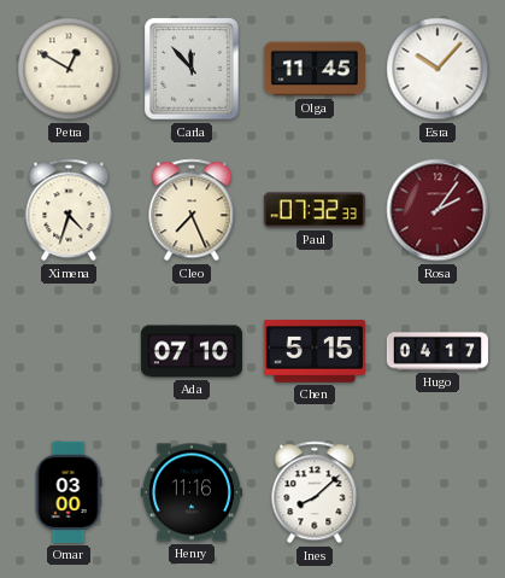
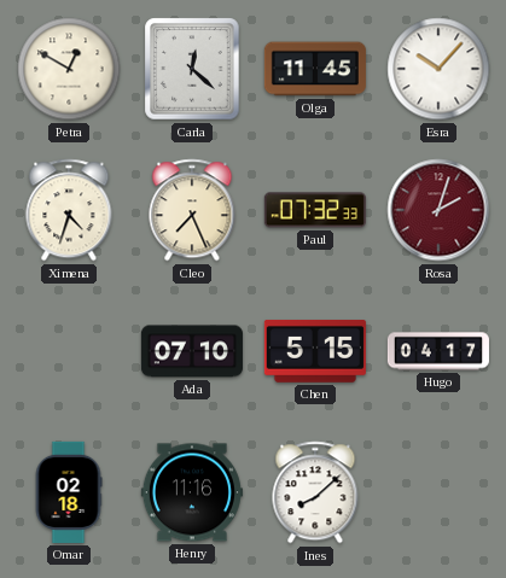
Carla: 11:53 -> 12:22 (192, 69)
Rosa: 2:06 -> 2:03 (438, 210)
Omar: 03:00 -> 02:18 (69, 492)
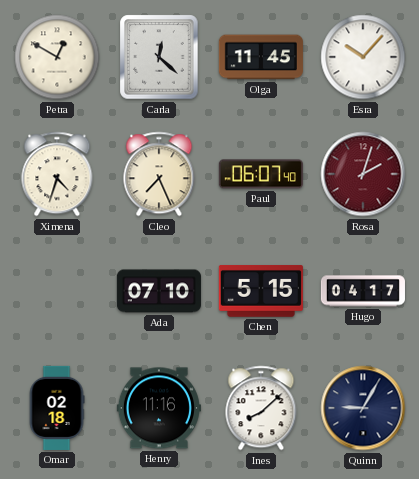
Paul: 07:32 -> 06:07 (261, 174)
Quinn: none -> 9:05 (363, 408)
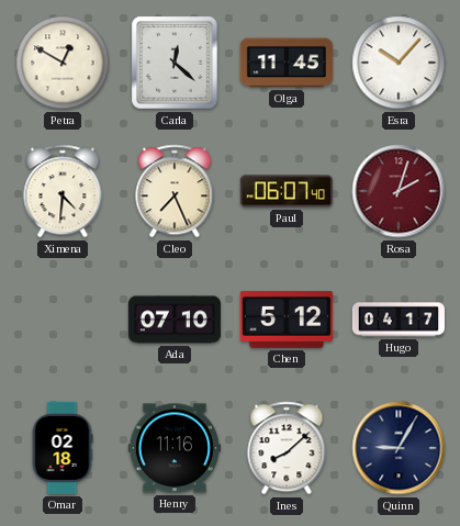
Ximena: 4:33 -> 4:31 (63, 191)
Chen: 5:15 -> 5:12 (287, 321)
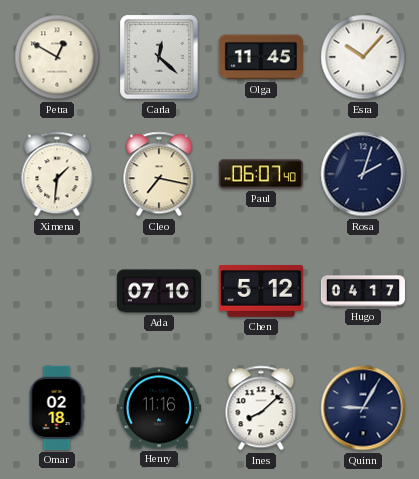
Ximena: 4:31 -> 1:31 (57, 174)
Cleo: 7:26 -> 7:17 (159, 174)
Rosa dial: burgundy -> navy (363, 174)
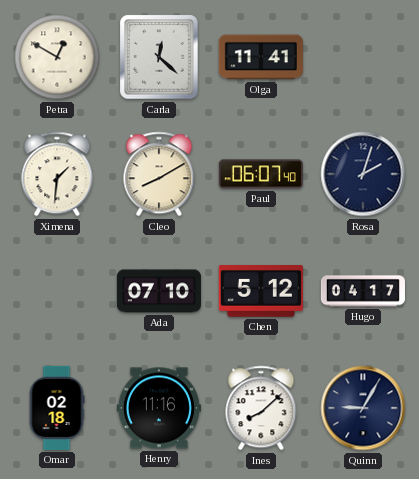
Olga: 11:45 -> 11:41 (261, 57)
Esra: 10:07 -> none (363, 57)
Cleo: 7:17 -> 8:10 (159, 174)
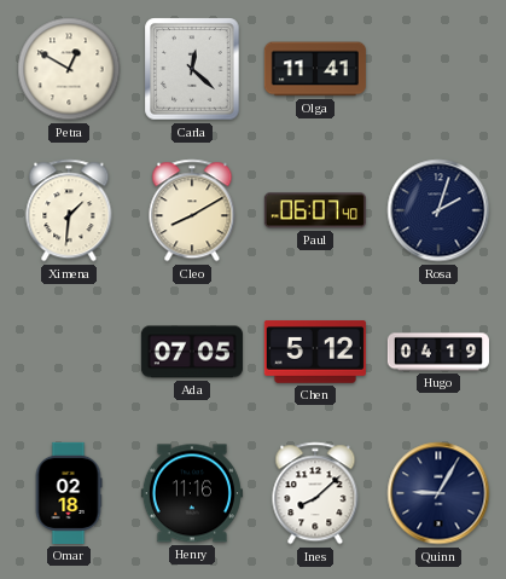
Ada: 07:10 -> 07:05 (192, 352)
Hugo: 04:17 -> 04:19 (438, 352)
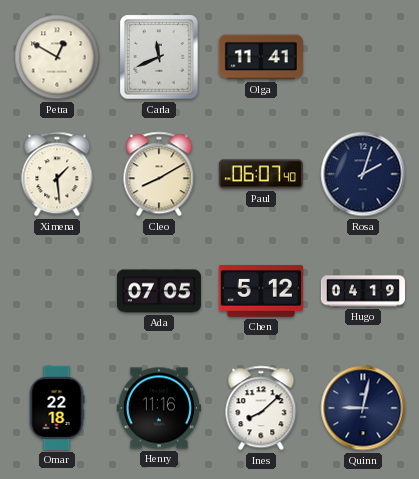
Carla: 12:22 -> 11:41 (159, 57)
Ximena: 1:31 -> 1:29 (57, 174)
Omar: 02:18 -> 22:18 (57, 408)
Quinn: 9:05 -> 9:02 (363, 408)
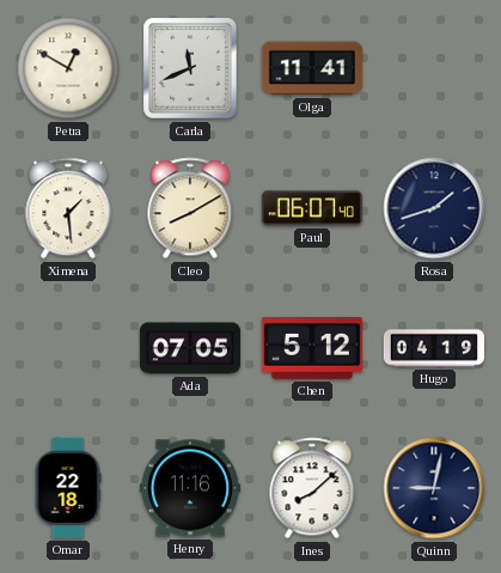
Rosa: 2:03 -> 1:42 (434, 208)
